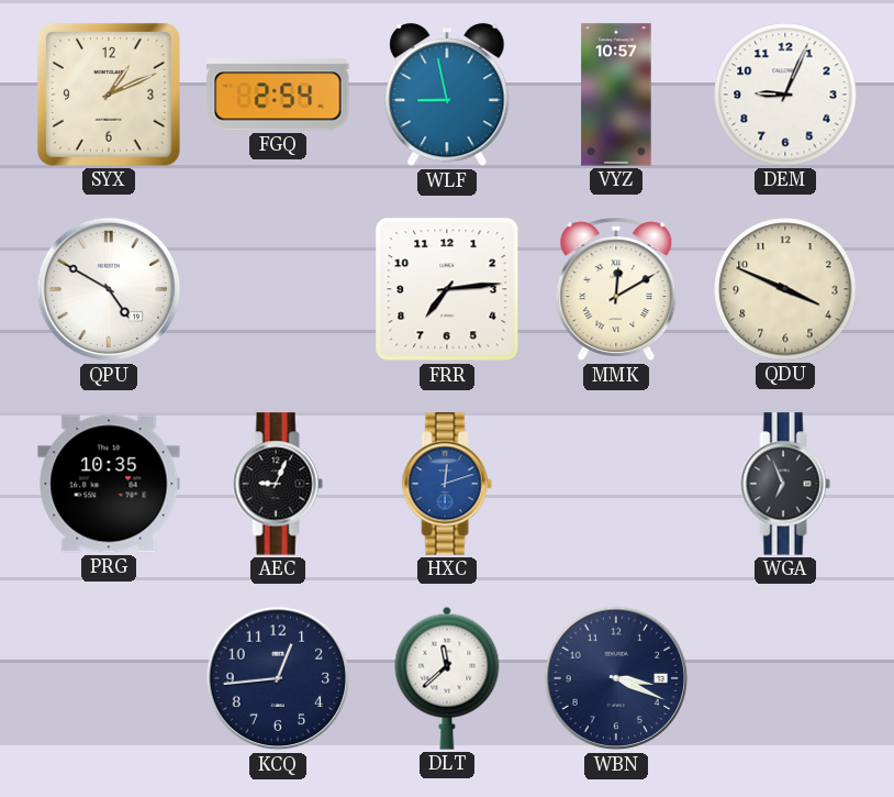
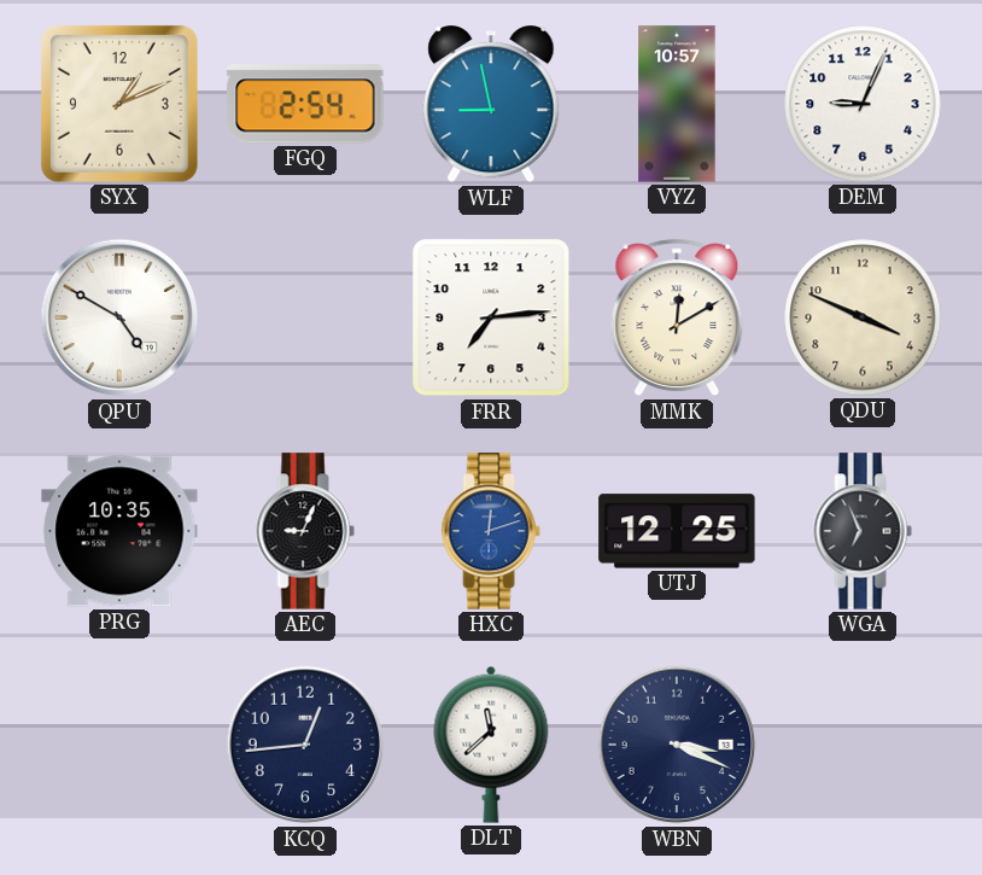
UTJ: none -> 12:25 (677, 531)
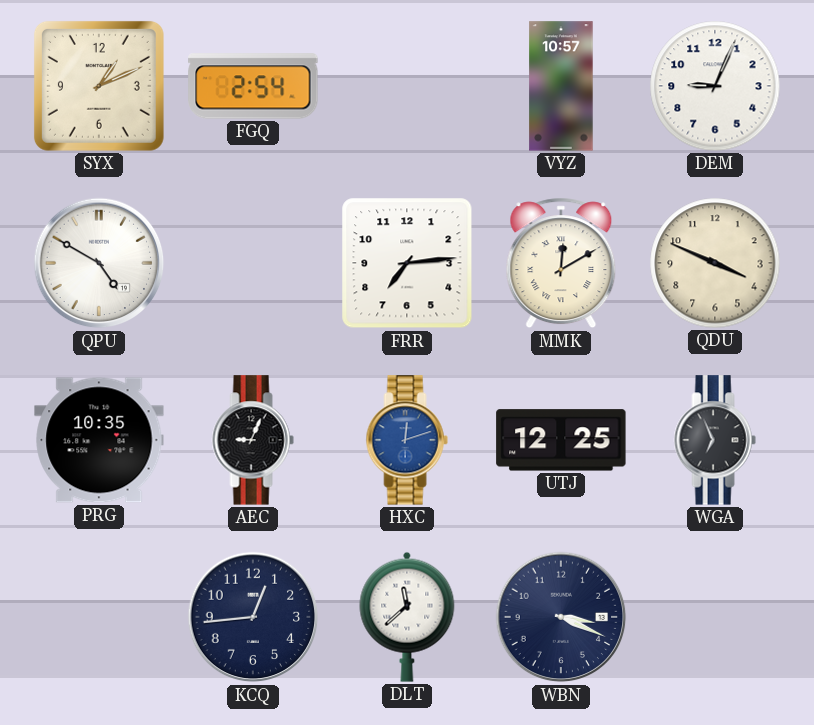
WLF: 8:58 -> none (491, 105)
